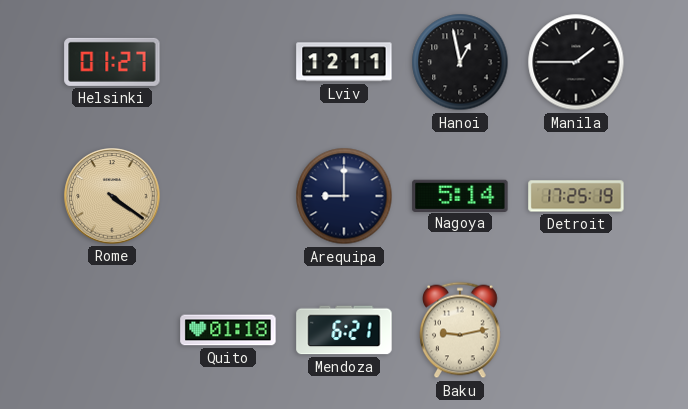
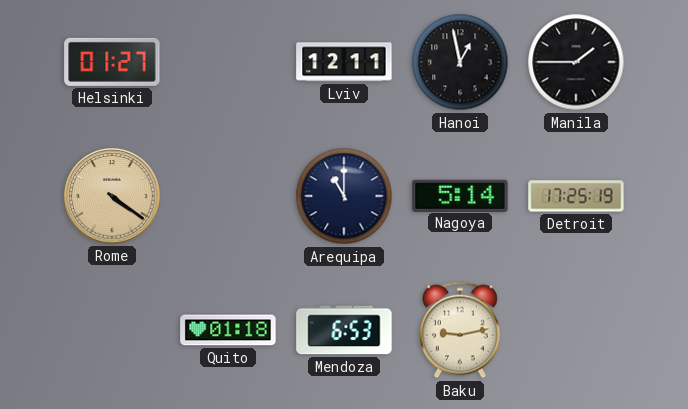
Arequipa: 9:00 -> 11:00 (344, 196)
Mendoza: 6:21 -> 6:53 (344, 330)
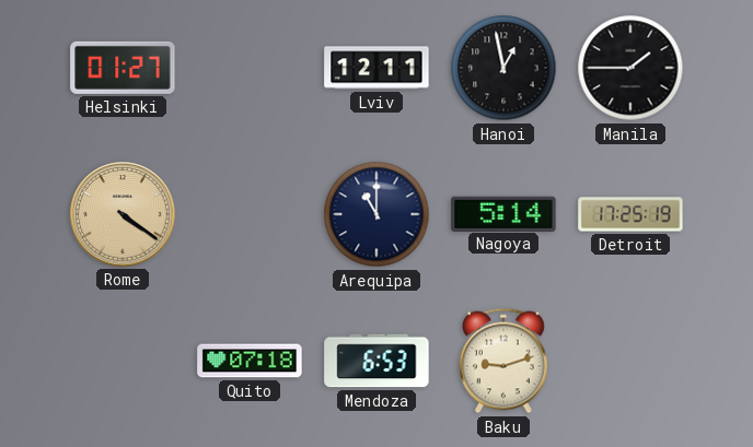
Quito: 01:18 -> 07:18 (250, 361)
Baku: 9:13 -> 9:12 (505, 361)
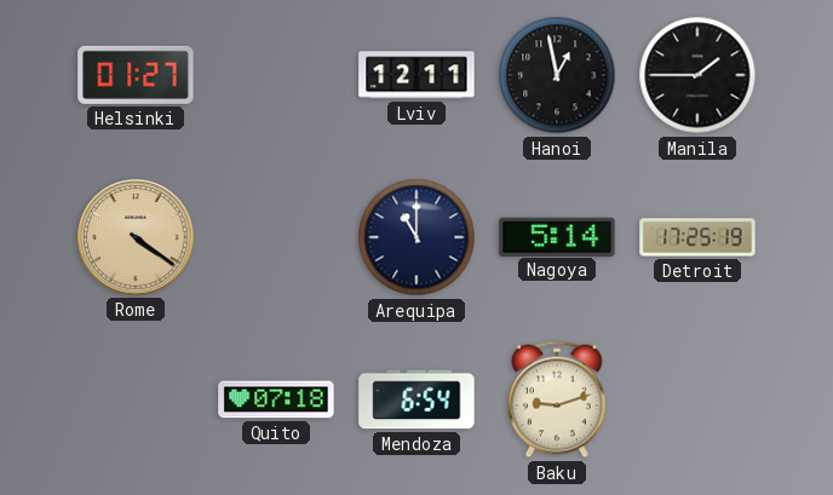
Mendoza: 6:53 -> 6:54 (416, 399)
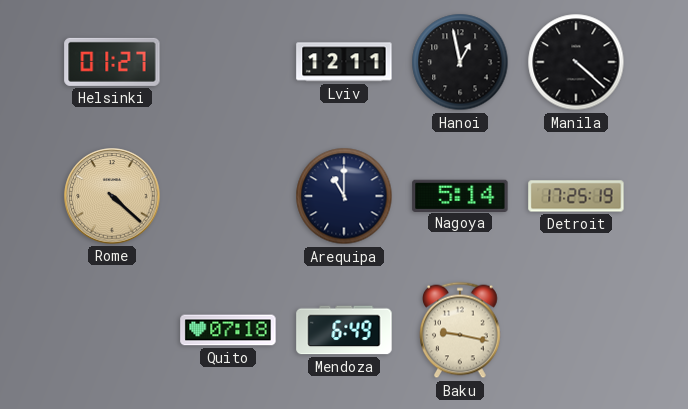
Manila: 1:45 -> 4:22 (576, 62)
Rome: 4:21 -> 4:22 (112, 196)
Mendoza: 6:54 -> 6:49 (344, 330)
Baku: 9:12 -> 9:17 (461, 330)
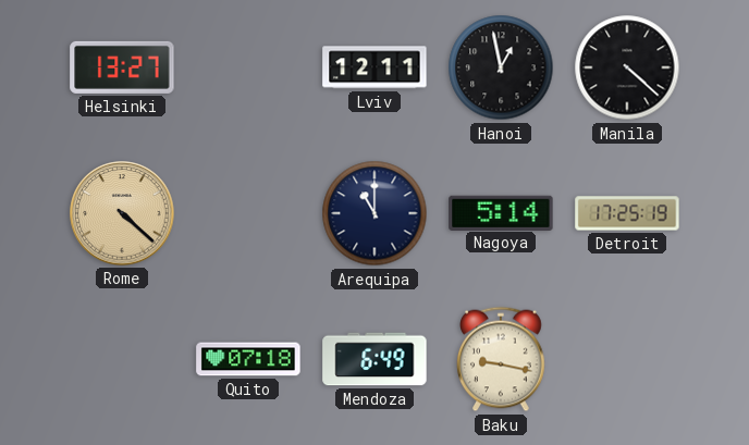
Helsinki: 01:27 -> 13:27 (122, 67)
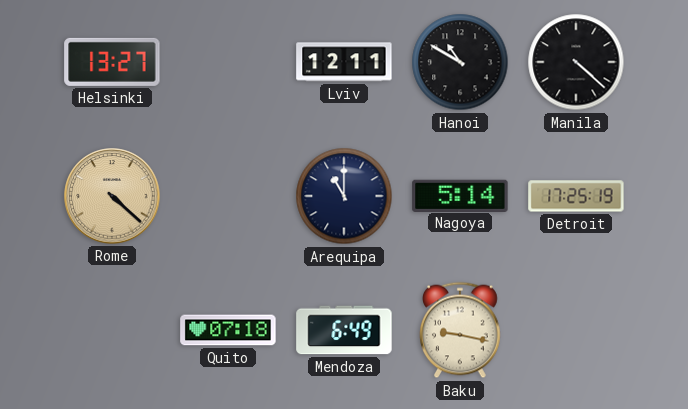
Hanoi: 12:58 -> 10:50 (460, 62)
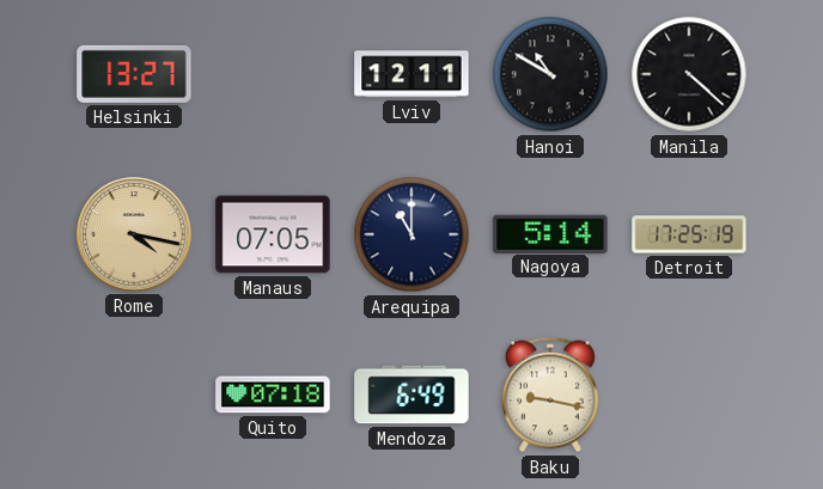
Rome: 4:22 -> 4:17 (134, 234)
Manaus: none -> 07:05 (273, 234)
